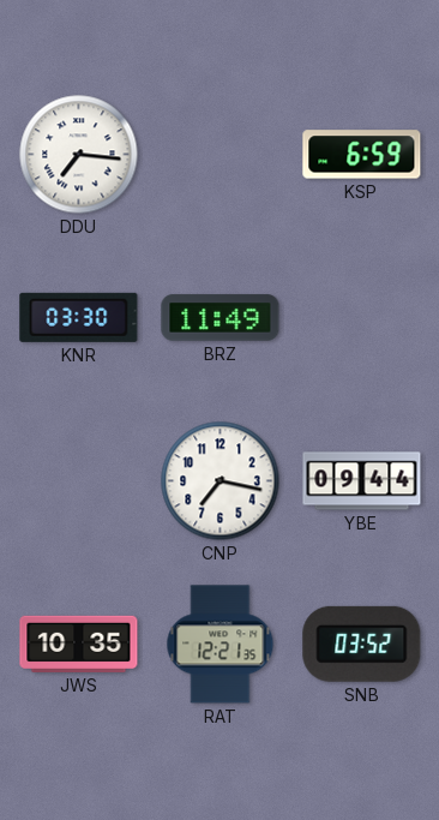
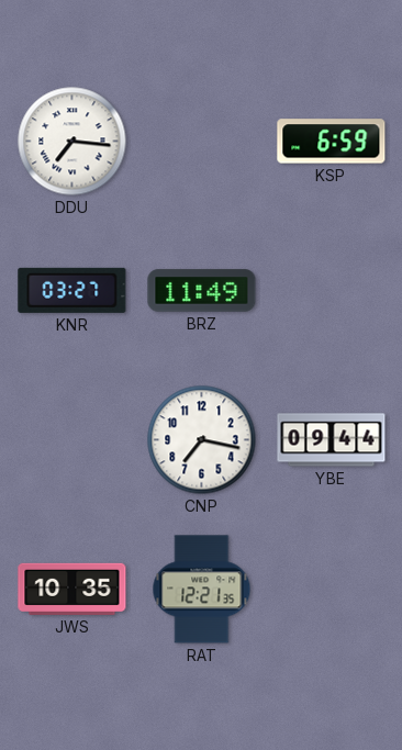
KNR: 03:30 -> 03:27 (72, 290)
SNB: 03:52 -> none (362, 644)
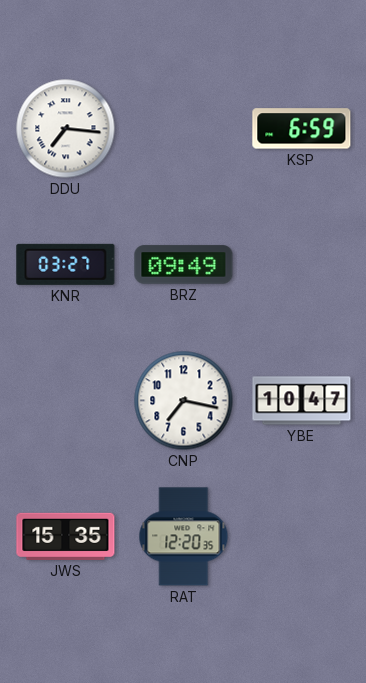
BRZ: 11:49 -> 09:49 (184, 265)
YBE: 09:44 -> 10:47 (302, 401)
JWS: 10:35 -> 15:35 (66, 536)
RAT: 12:21 -> 12:20 (184, 537)
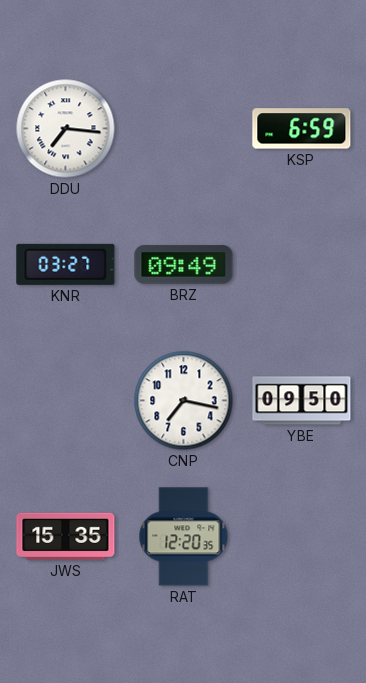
YBE: 10:47 -> 09:50 (302, 401)
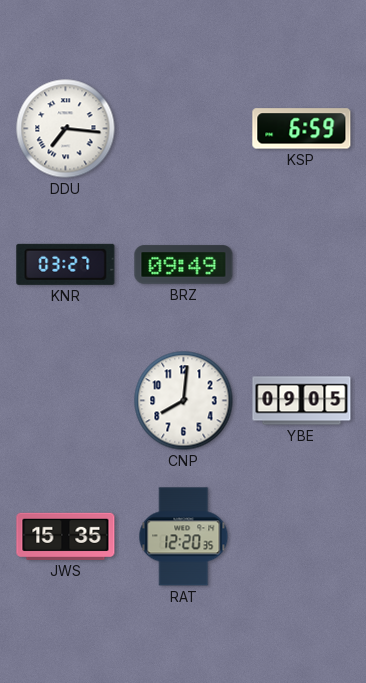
CNP: 7:17 -> 8:01 (184, 401)
YBE: 09:50 -> 09:05 (302, 401)
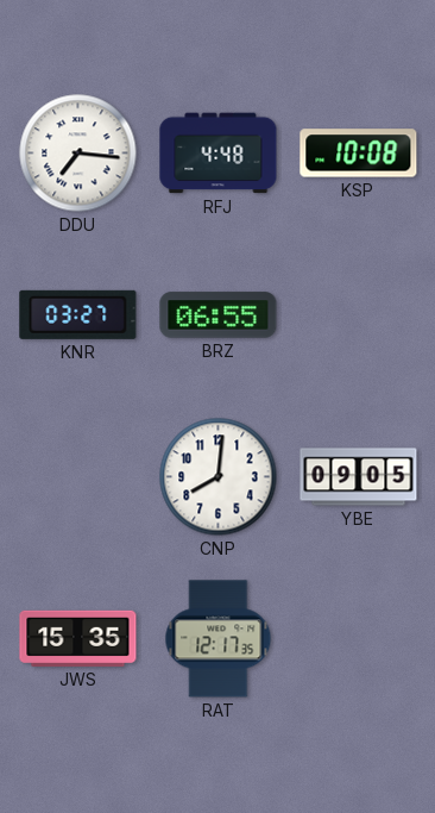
RFJ: none -> 4:48 (219, 154)
KSP: 6:59 -> 10:08 (359, 154)
BRZ: 09:49 -> 06:55 (219, 315)
RAT: 12:20 -> 12:17 (219, 639)
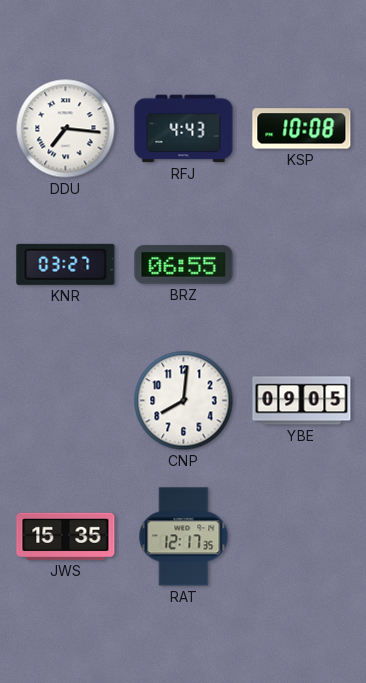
RFJ: 4:48 -> 4:43 (184, 129)
